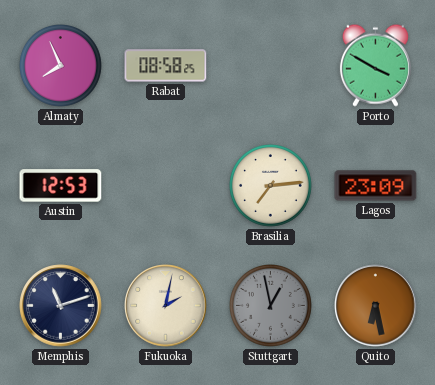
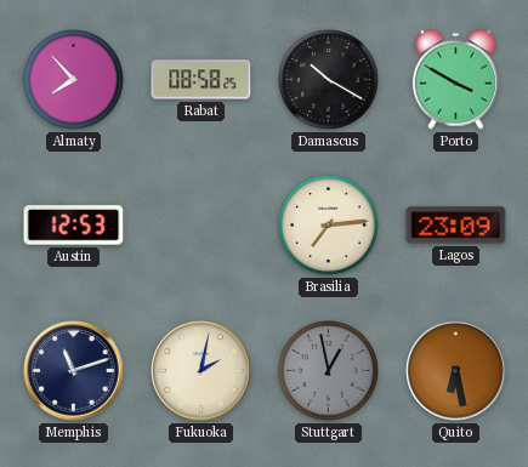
Almaty: 7:56 -> 7:53 (74, 80)
Damascus: none -> 10:20 (329, 80)
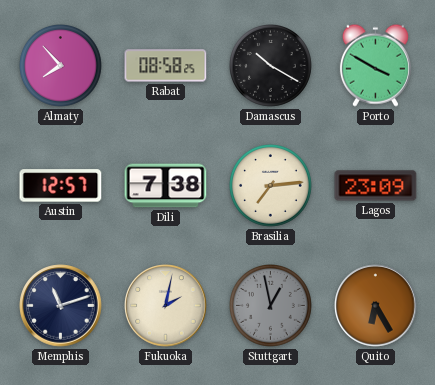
Austin: 12:53 -> 12:57 (61, 186)
Dili: none -> 7:38 (166, 186)
Quito: 6:28 -> 6:25 (376, 306)
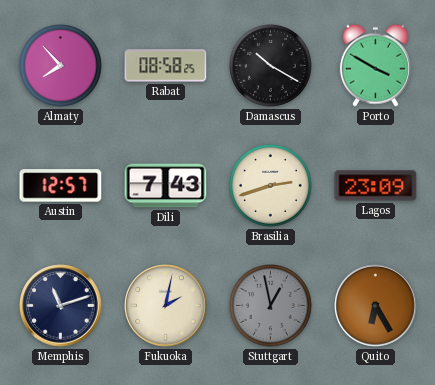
Dili: 7:38 -> 7:43 (166, 186)
Brasilia: 7:14 -> 2:42 (271, 186)
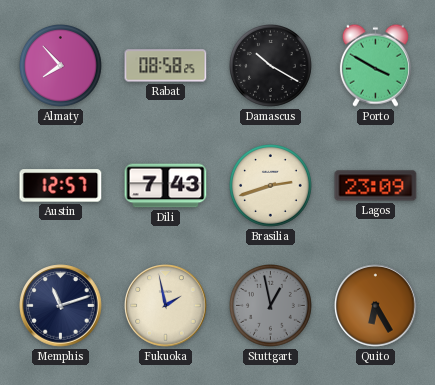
Fukuoka: 2:02 -> 1:58 (166, 306)
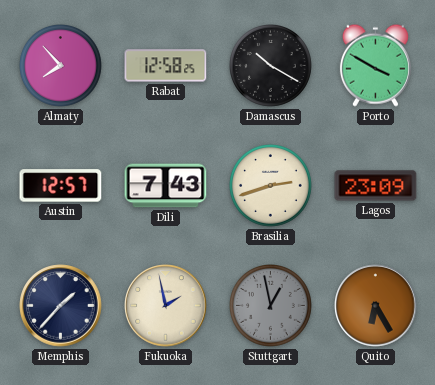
Rabat: 08:58 -> 12:58 (166, 66)
Memphis: 11:12 -> 1:37 (61, 306)
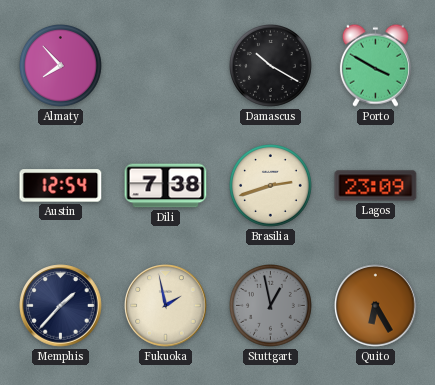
Rabat: 12:58 -> none (166, 66)
Austin: 12:57 -> 12:54 (61, 186)
Dili: 7:43 -> 7:38 (166, 186)
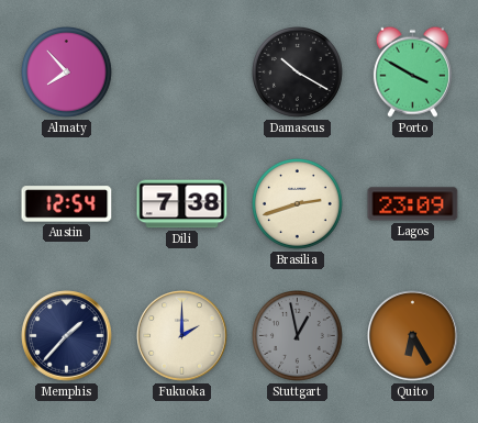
Fukuoka: 1:58 -> 2:00 (182, 336)
